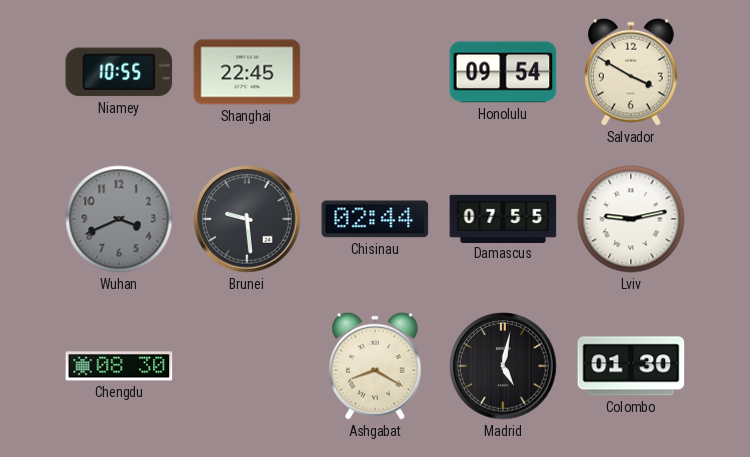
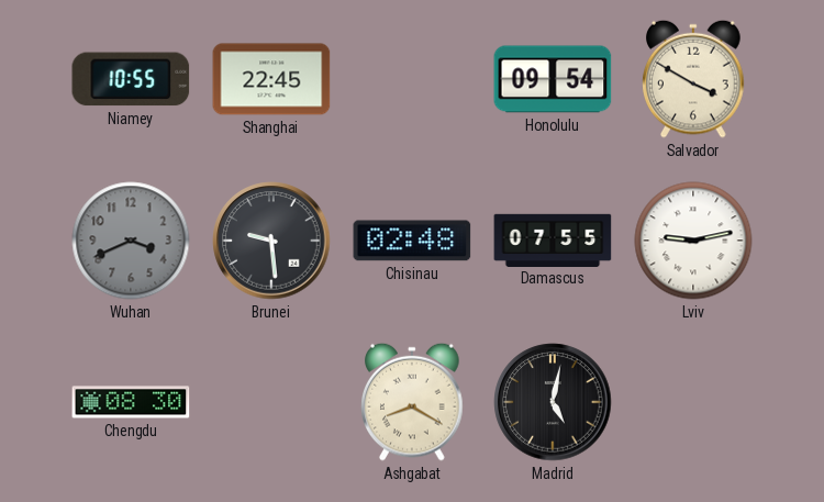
Chisinau: 02:44 -> 02:48 (412, 241)
Colombo: 01:30 -> none (631, 366)
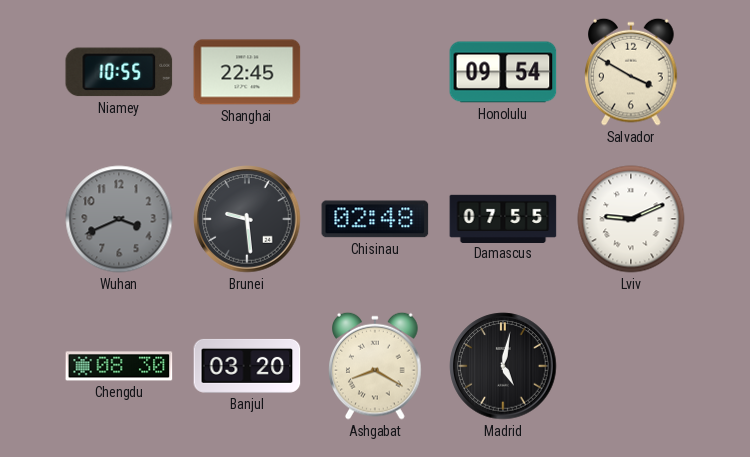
Lviv: 9:13 -> 9:11 (631, 219)
Banjul: none -> 03:20 (247, 366)
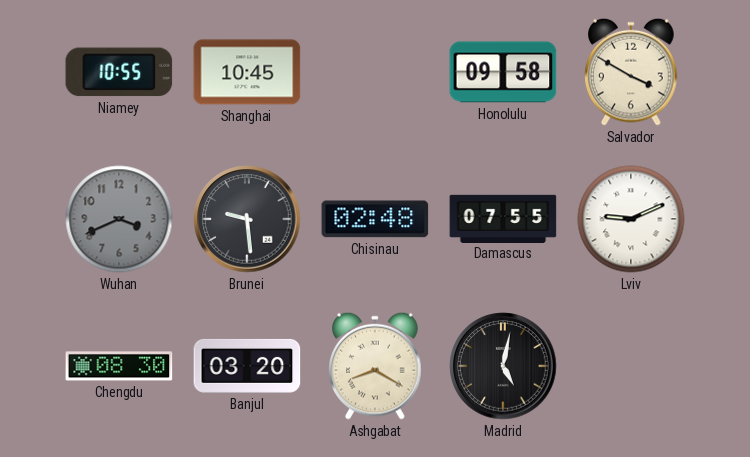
Shanghai: 22:45 -> 10:45 (247, 72)
Honolulu: 09:54 -> 09:58 (503, 72)
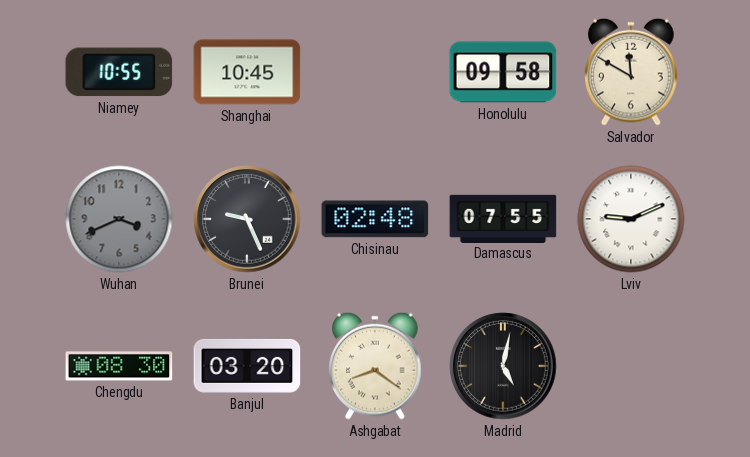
Salvador: 3:50 -> 11:50 (631, 72)
Brunei: 9:29 -> 9:26 (247, 219)
Ashgabat: 8:20 -> 8:21 (375, 366)
